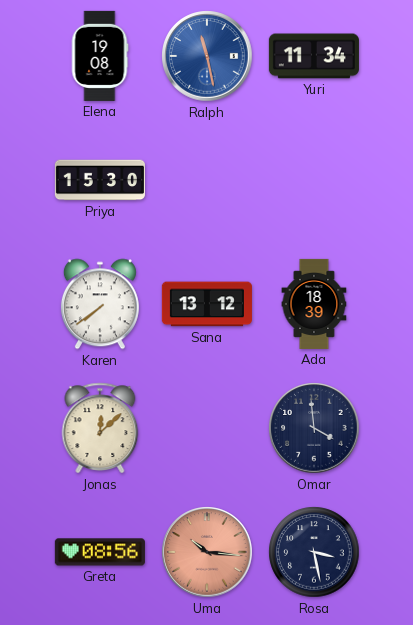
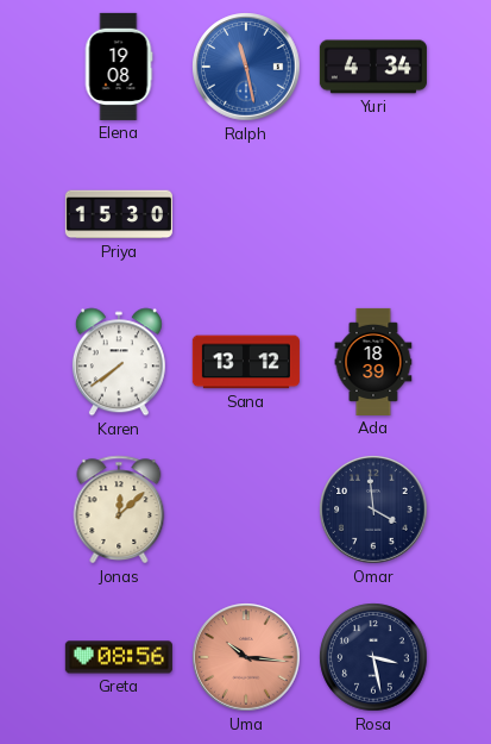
Yuri: 11:34 -> 4:34 (373, 67)
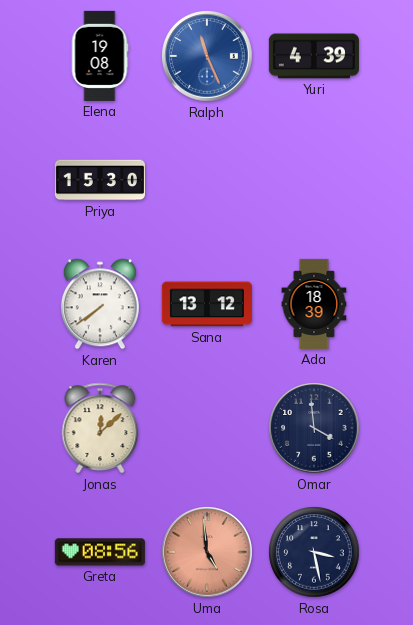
Ralph: 11:28 -> 11:26 (207, 56)
Yuri: 4:34 -> 4:39 (314, 56)
Uma: 10:16 -> 4:59 (207, 552)
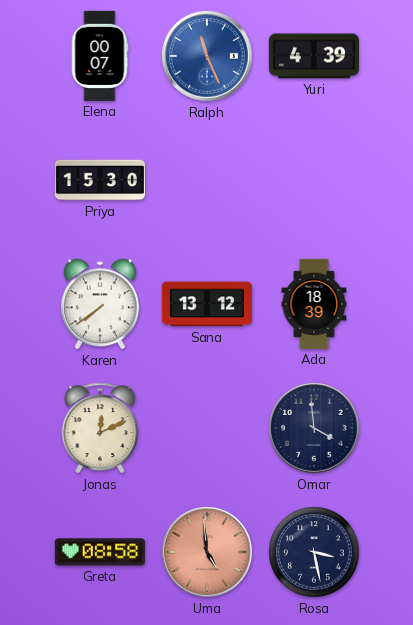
Elena: 19:08 -> 00:07 (100, 56)
Jonas: 12:08 -> 12:11 (100, 428)
Greta: 08:56 -> 08:58 (100, 552)
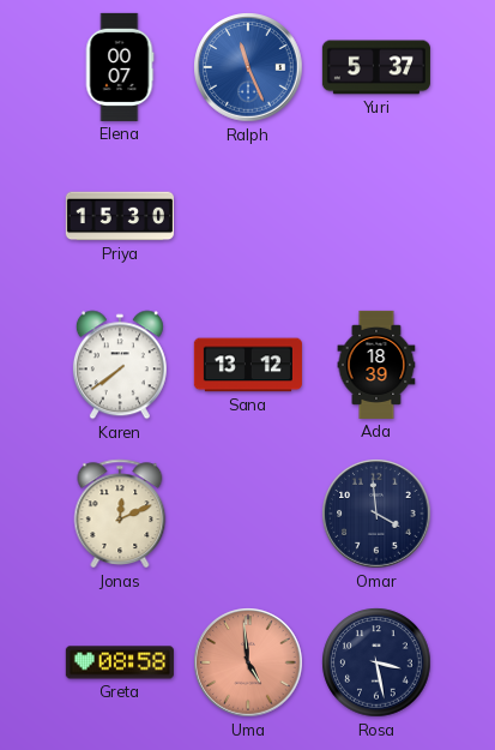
Yuri: 4:39 -> 5:37 (376, 67)
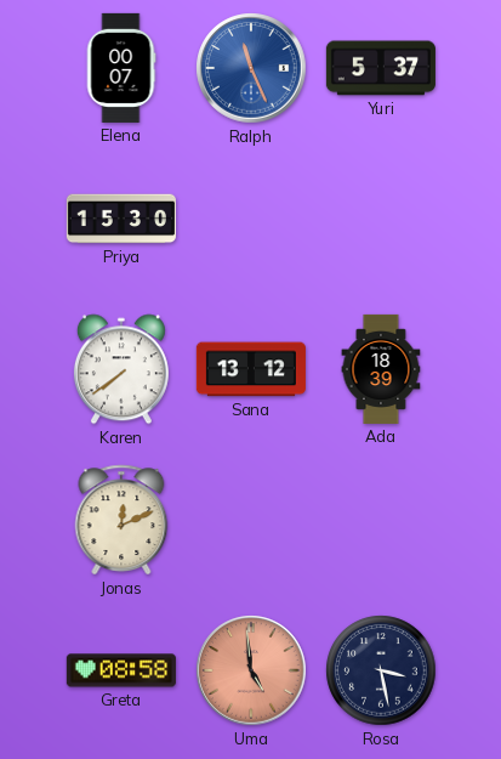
Omar: 3:59 -> none (376, 514)
